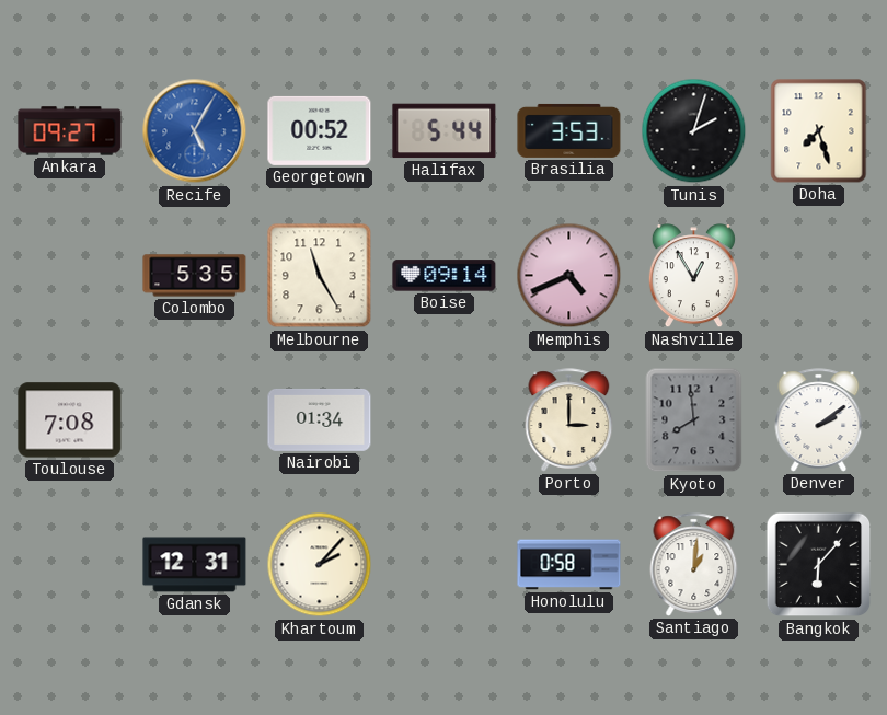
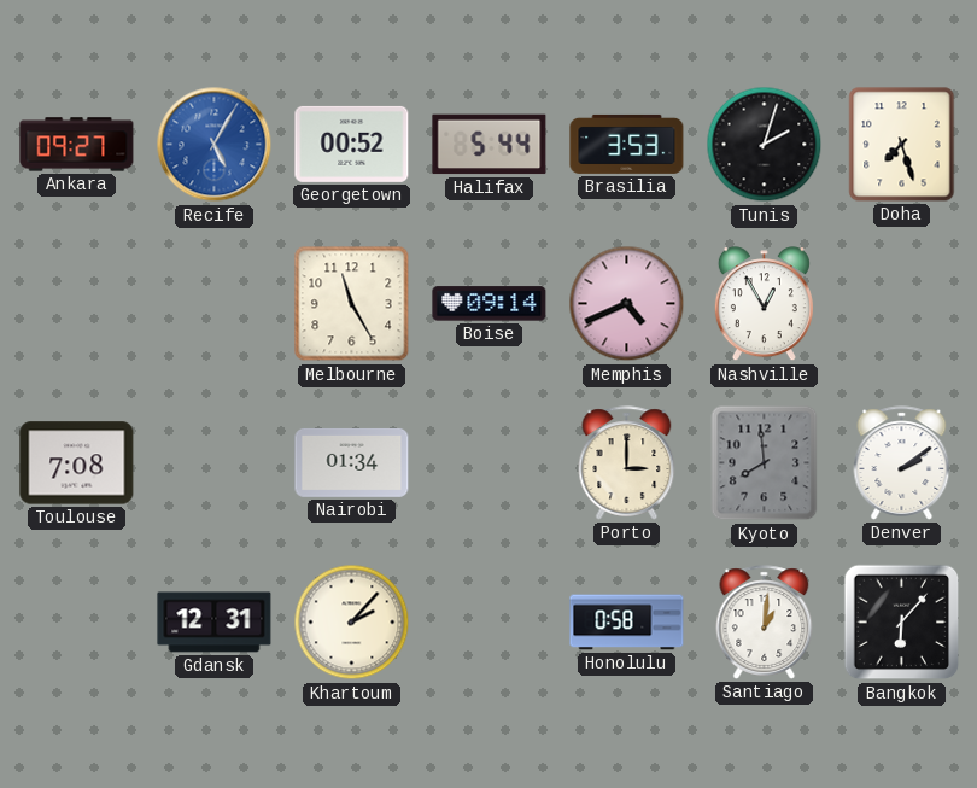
Colombo: 5:35 -> none (195, 276)
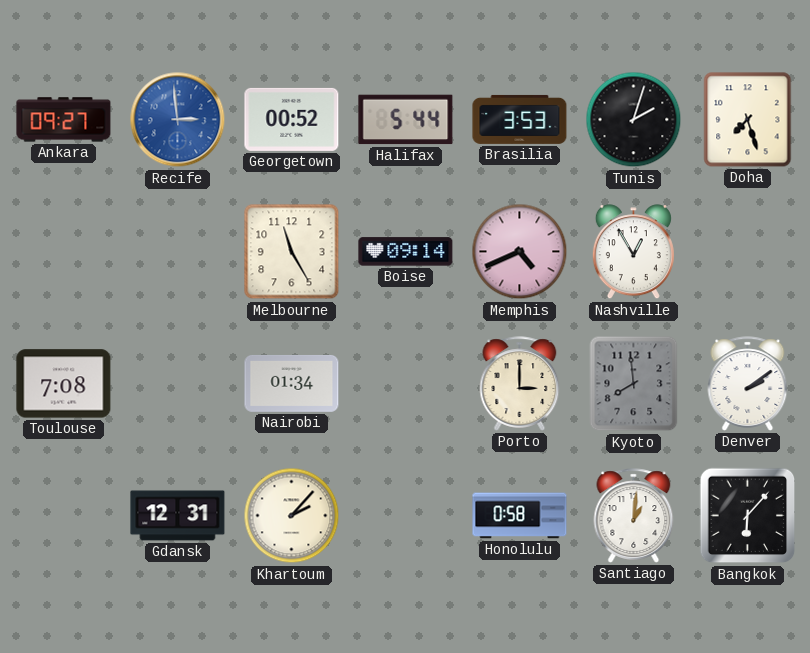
Recife: 5:05 -> 2:59 (178, 120)
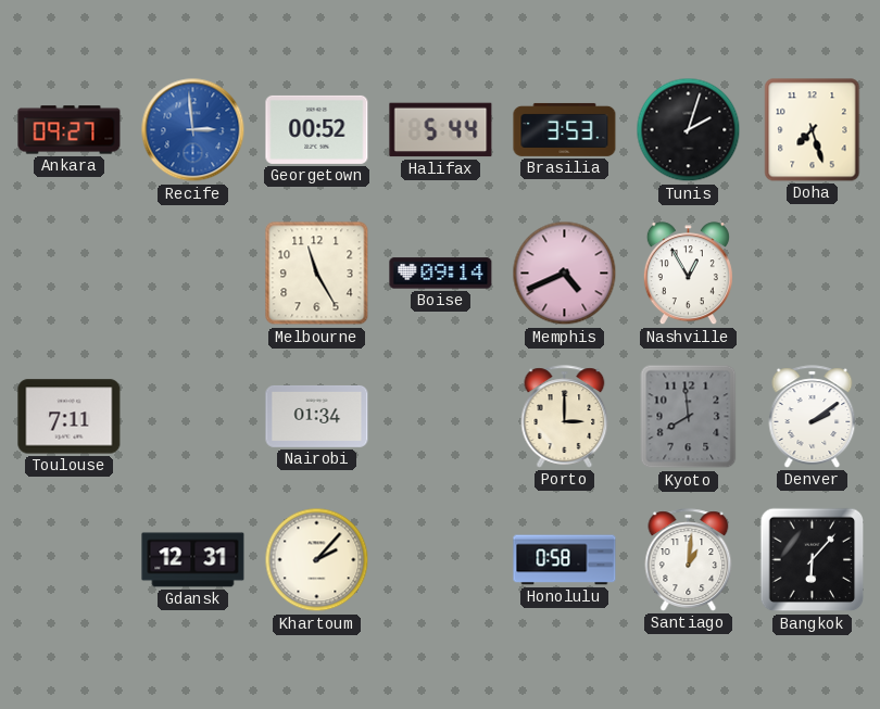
Toulouse: 7:08 -> 7:11 (70, 417)
